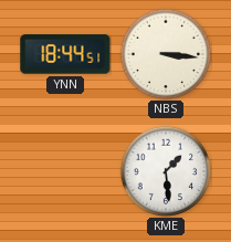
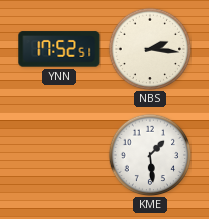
YNN: 18:44 -> 17:52 (59, 49)
NBS: 3:16 -> 2:16 (150, 49)
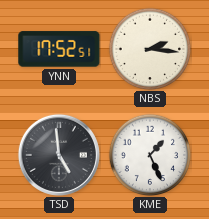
TSD: none -> 4:59 (59, 155)
KME: 1:29 -> 1:26 (150, 155)
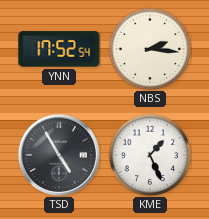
YNN: 17:52:51 -> 17:52:54 (59, 49)
TSD: 4:59 -> 4:55 (59, 155)
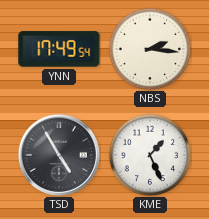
YNN: 17:52 -> 17:49 (59, 49)
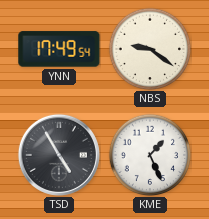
NBS: 2:16 -> 9:21 (150, 49)
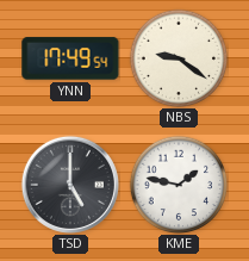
TSD: 4:55 -> 5:00 (70, 185)
KME: 1:26 -> 1:47 (179, 185)
